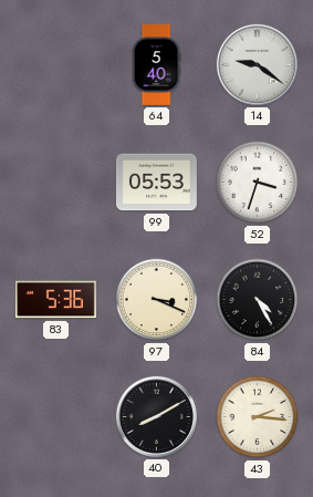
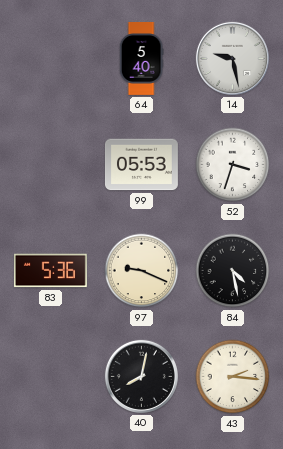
14: 9:21 -> 9:28 (232, 58)
97: 3:19 -> 9:19 (142, 271)
84: 4:25 -> 4:28 (233, 271)
40: 8:10 -> 8:02 (141, 376)
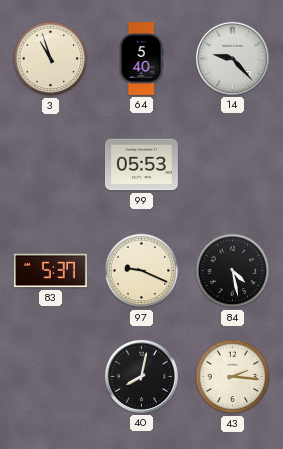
3: none -> 10:57 (51, 59)
14: 9:28 -> 9:23 (232, 58)
52: 3:33 -> none (233, 165)
83: 5:36 -> 5:37 (50, 271)
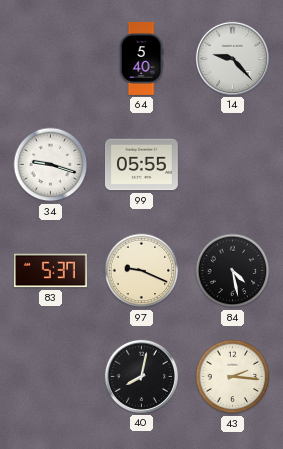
3: 10:57 -> none (51, 59)
34: none -> 9:18 (51, 165)
99: 05:53 -> 05:55 (141, 165)
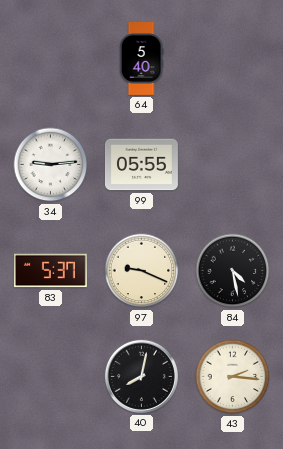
14: 9:23 -> none (232, 58)
34: 9:18 -> 9:14 (51, 165)
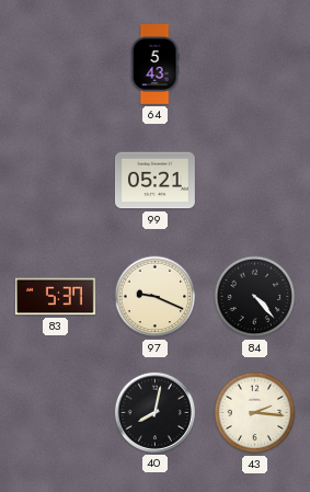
64: 5:40 -> 5:43 (154, 65)
34: 9:14 -> none (51, 165)
99: 05:55 -> 05:21 (154, 181)
84: 4:28 -> 4:23 (255, 297)
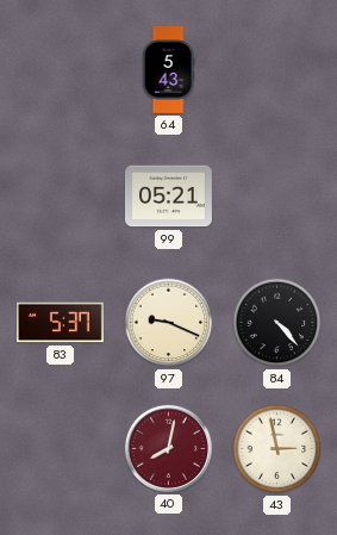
40 dial: black -> burgundy (168, 448)
43: 2:16 -> 2:58 (277, 449)
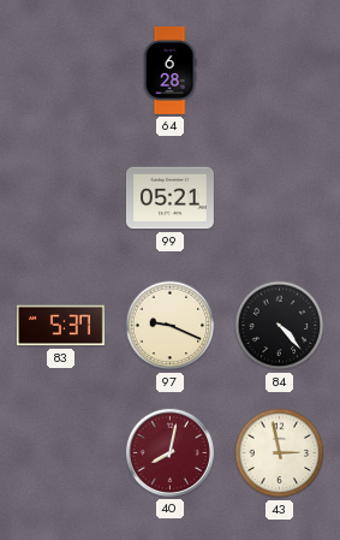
64: 5:43 -> 6:28 (169, 71)
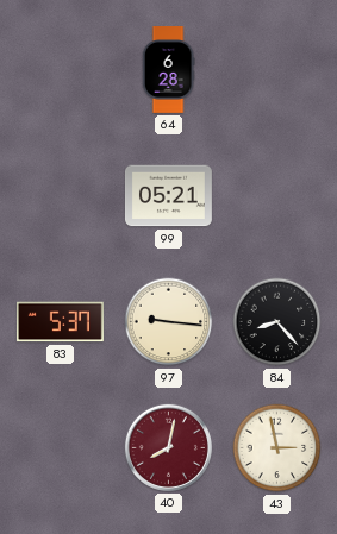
97: 9:19 -> 9:16 (169, 322)
84: 4:23 -> 8:23 (277, 322)
